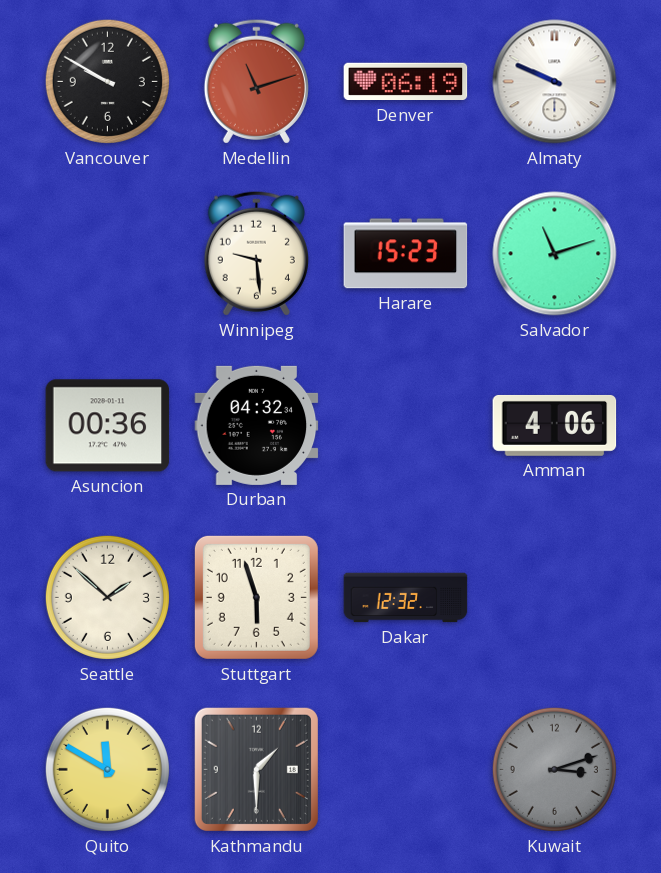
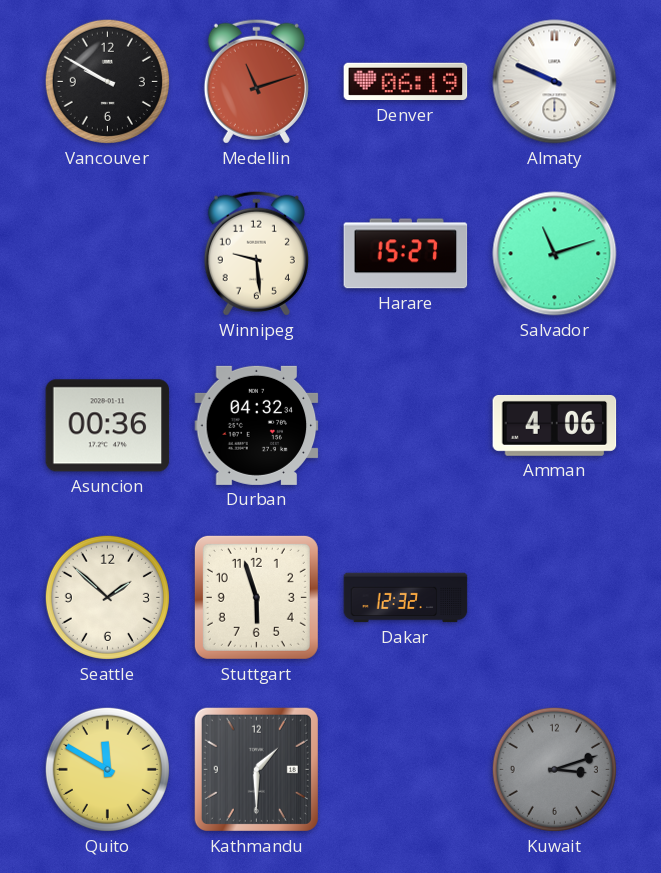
Harare: 15:23 -> 15:27 (406, 254)
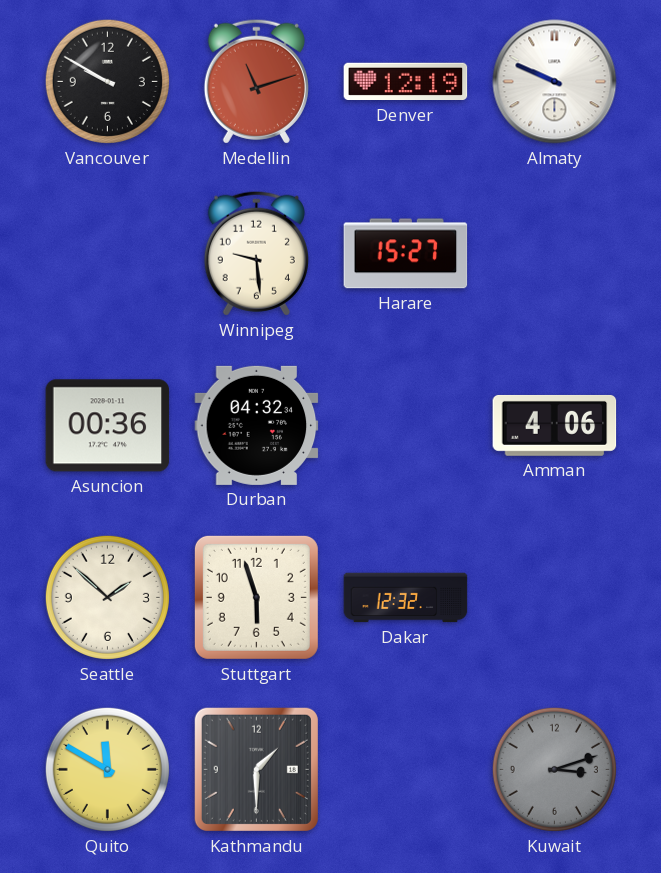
Denver: 06:19 -> 12:19 (406, 82)
Salvador: 11:12 -> none (555, 254)
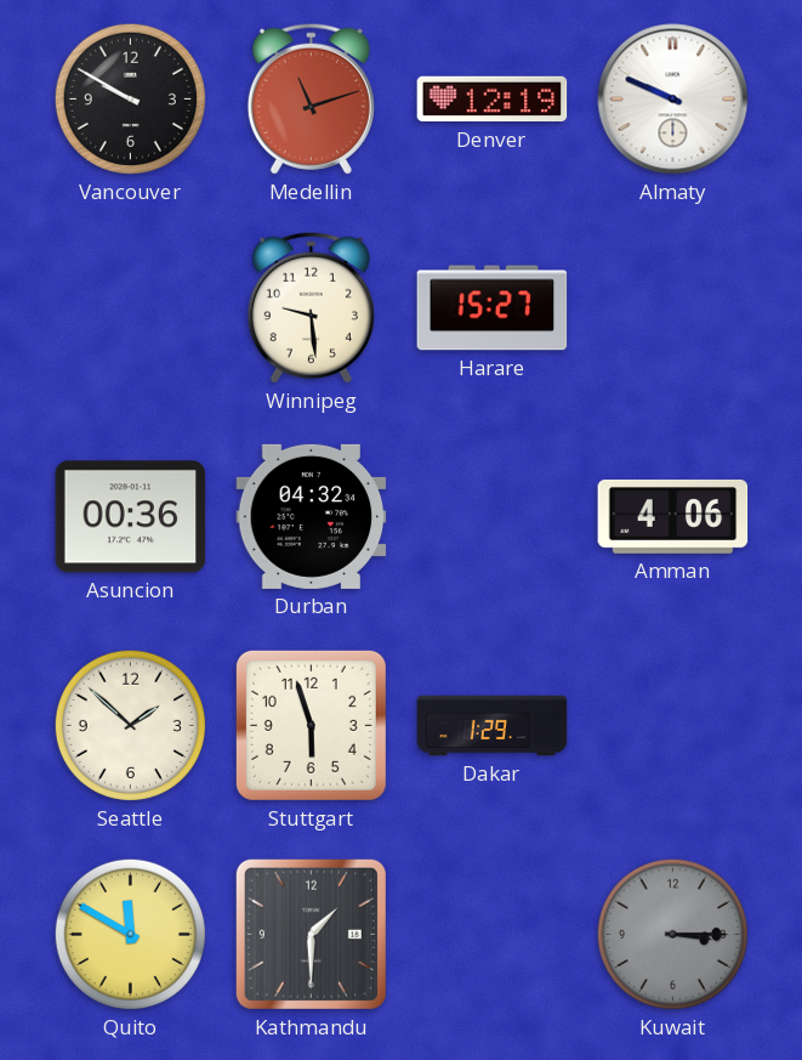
Dakar: 12:32 -> 1:29 (493, 726)
Kuwait: 3:12 -> 3:15 (672, 934)
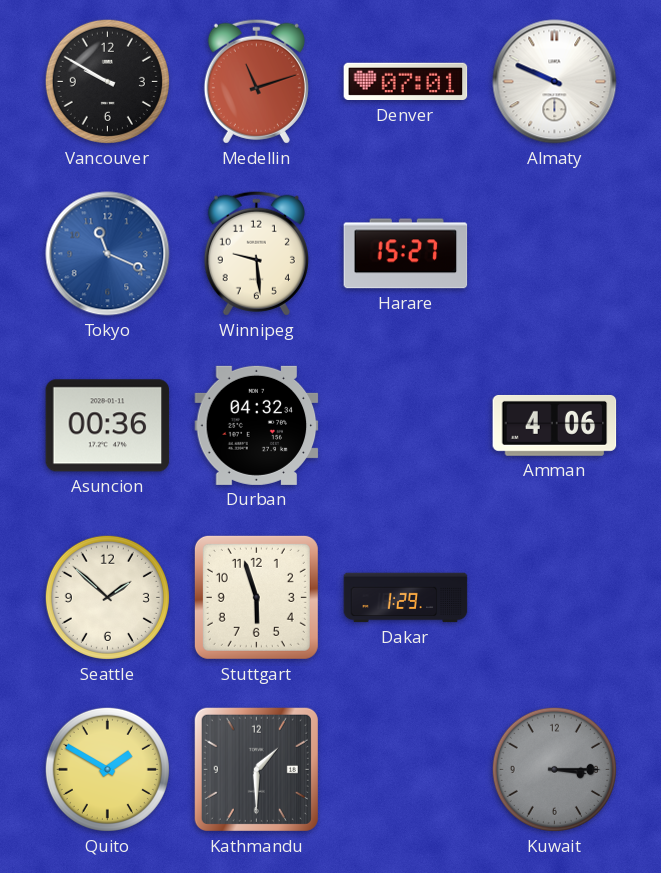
Denver: 12:19 -> 07:01 (406, 82)
Tokyo: none -> 11:19 (108, 254)
Quito: 11:50 -> 1:50 (107, 769)
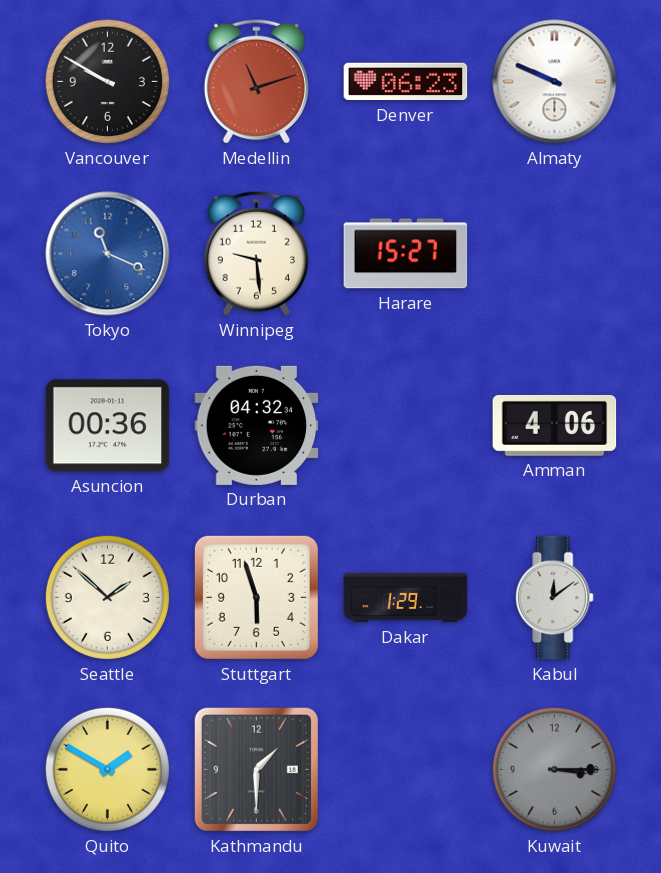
Denver: 07:01 -> 06:23 (406, 82)
Kabul: none -> 12:09 (555, 598)
